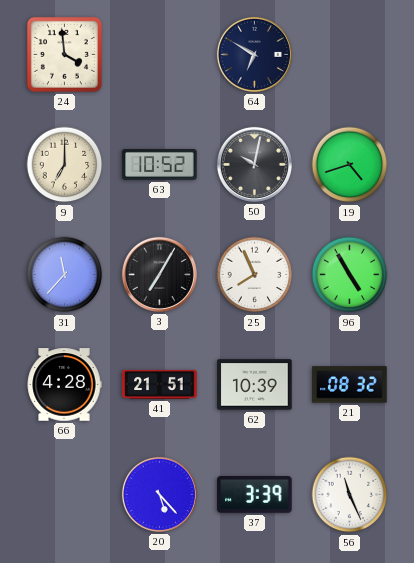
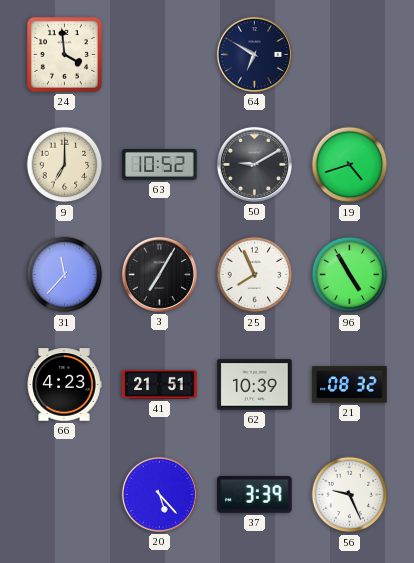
50: 10:02 -> 9:10 (254, 164)
66: 4:28 -> 4:23 (64, 385)
56: 11:26 -> 9:26 (350, 495)
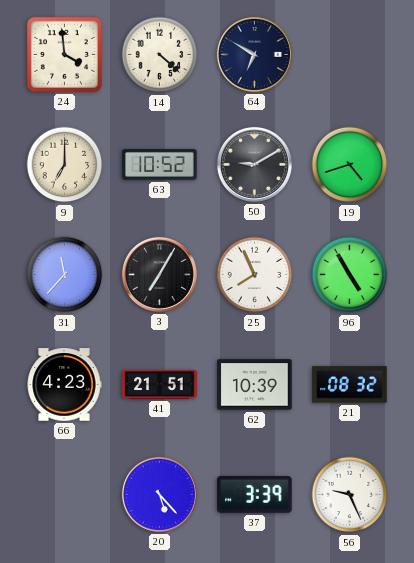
14: none -> 4:22 (160, 55)
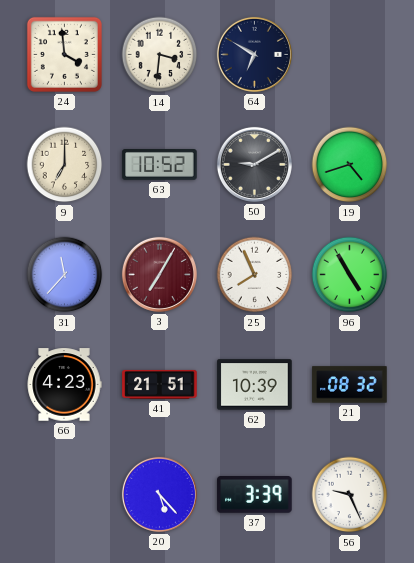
14: 4:22 -> 3:31 (160, 55)
3 dial: black -> burgundy (159, 274)
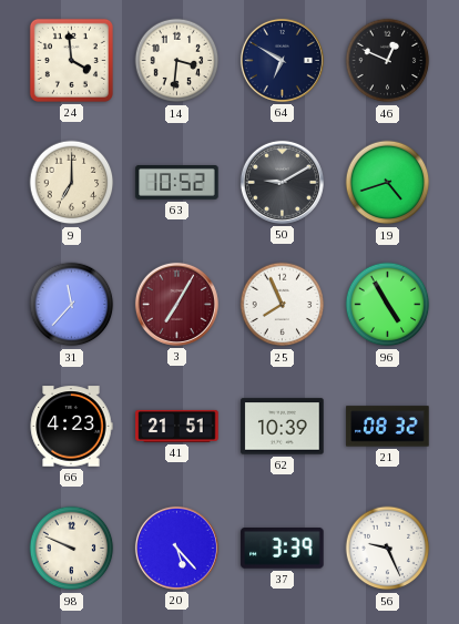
46: none -> 12:49 (388, 61)
98: none -> 9:49 (72, 549)
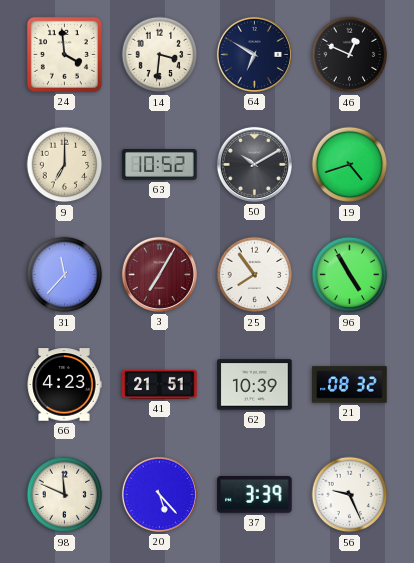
50: 9:10 -> 10:10 (254, 164)
25: 7:56 -> 7:54 (255, 275)
98: 9:49 -> 11:49 (65, 495)
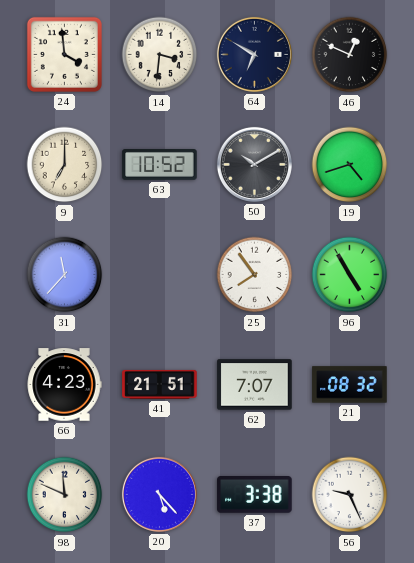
3: 7:05 -> none (159, 274)
62: 10:39 -> 7:07 (255, 385)
37: 3:39 -> 3:38 (255, 495)
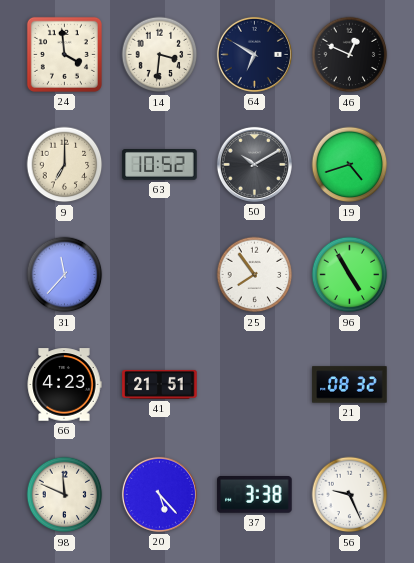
62: 7:07 -> none (255, 385)
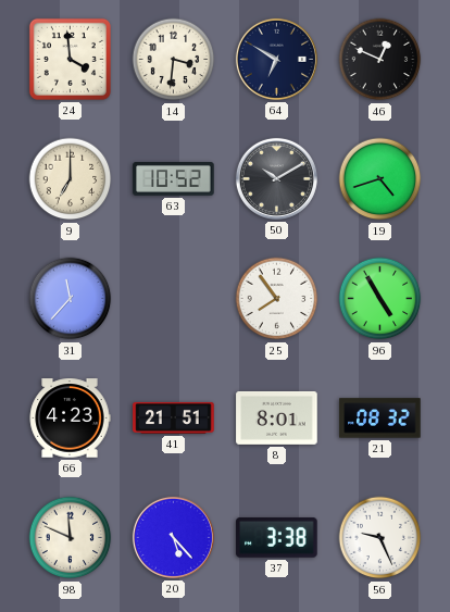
8: none -> 8:01 (277, 417)
